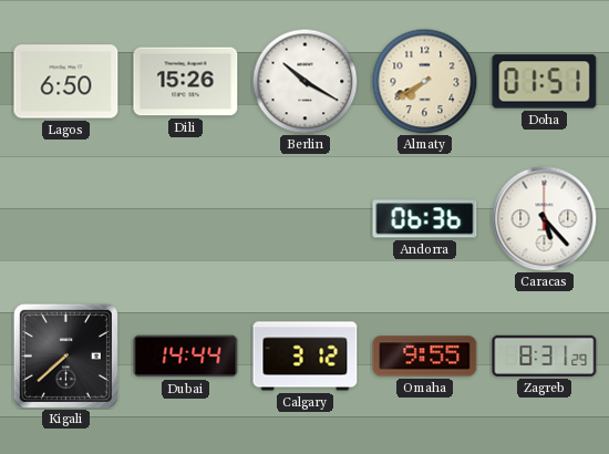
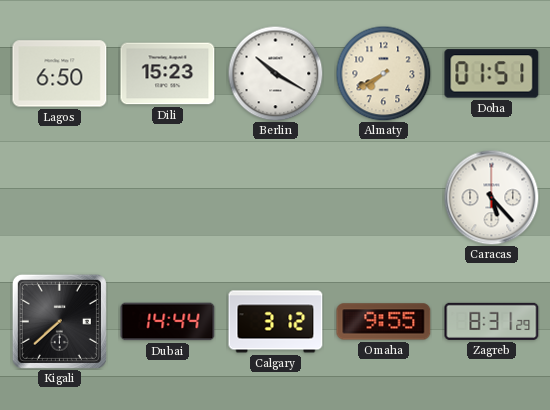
Dili: 15:26 -> 15:23 (168, 74)
Andorra: 06:36 -> none (425, 219)
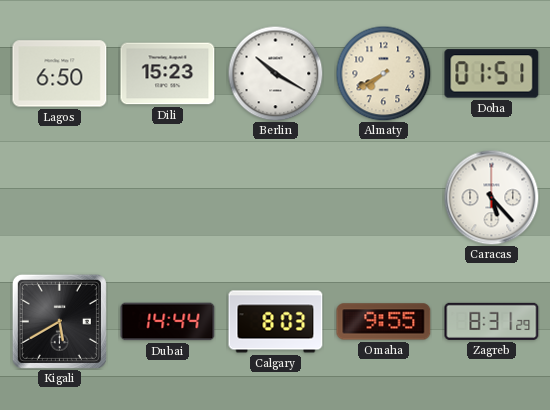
Kigali: 7:38 -> 5:40 (59, 321)
Calgary: 3:12 -> 8:03 (276, 322)
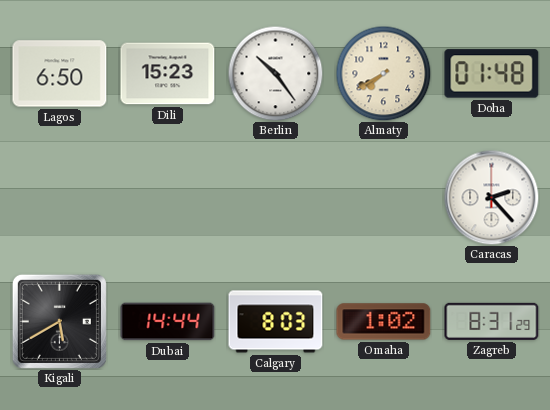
Berlin: 10:20 -> 10:24 (275, 73)
Doha: 01:51 -> 01:48 (492, 74)
Caracas: 5:23 -> 2:23 (491, 197)
Omaha: 9:55 -> 1:02 (384, 322)
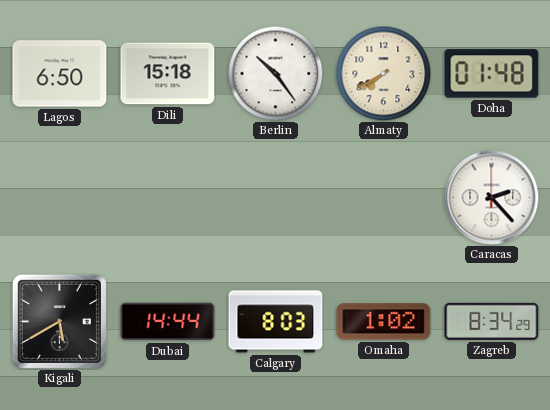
Dili: 15:23 -> 15:18 (168, 74)
Zagreb: 8:31 -> 8:34 (492, 321)
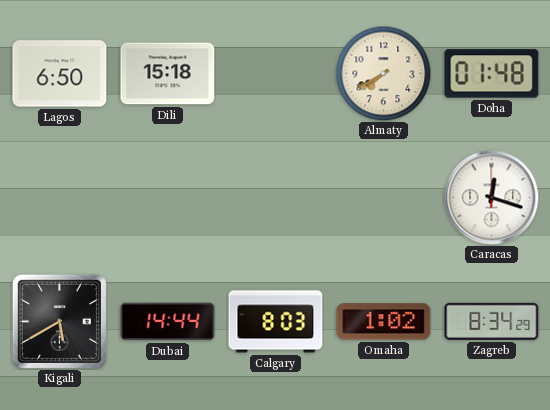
Berlin: 10:24 -> none (275, 73)
Caracas: 2:23 -> 12:18 (491, 197)
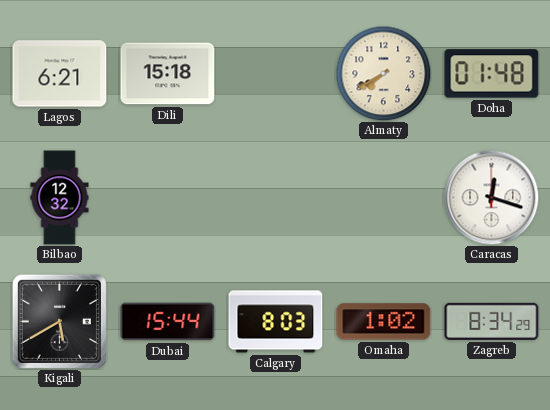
Lagos: 6:50 -> 6:21 (60, 74)
Bilbao: none -> 12:32 (60, 198)
Dubai: 14:44 -> 15:44 (168, 322)
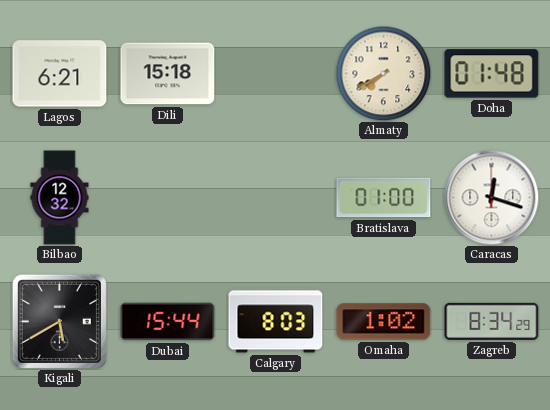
Bratislava: none -> 01:00 (384, 198)
